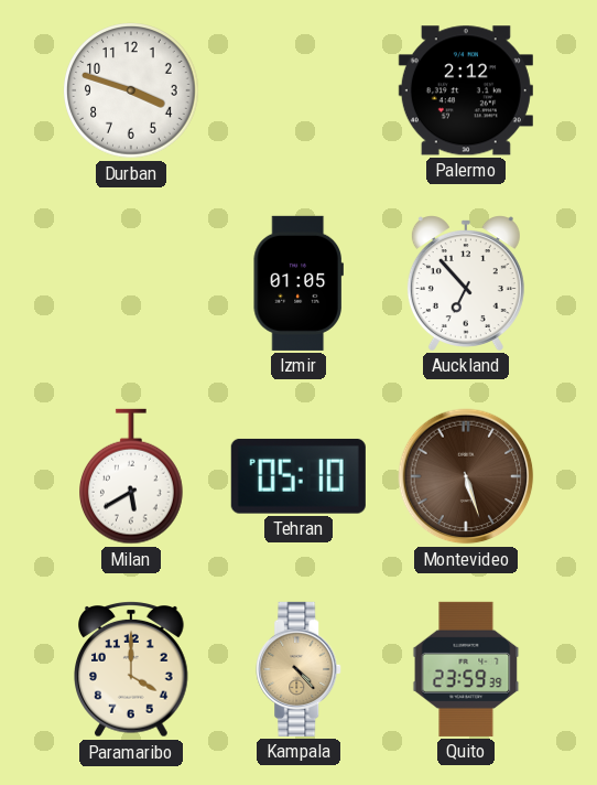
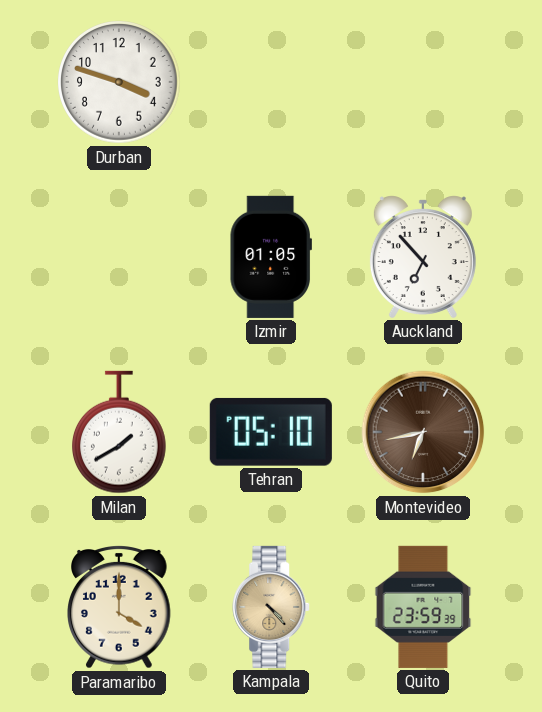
Palermo: 2:12 -> none (466, 90)
Milan: 5:40 -> 1:40 (120, 432)
Montevideo: 5:27 -> 6:43 (423, 432)
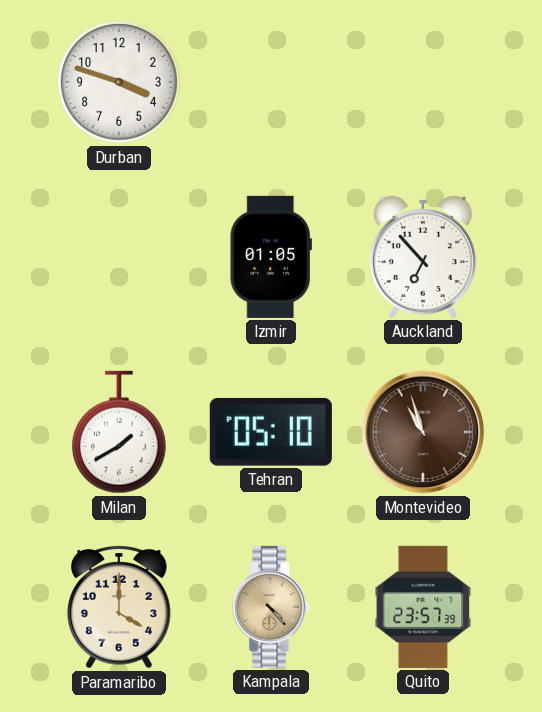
Montevideo: 6:43 -> 10:57 (423, 432)
Quito: 23:59 -> 23:57 (423, 607)
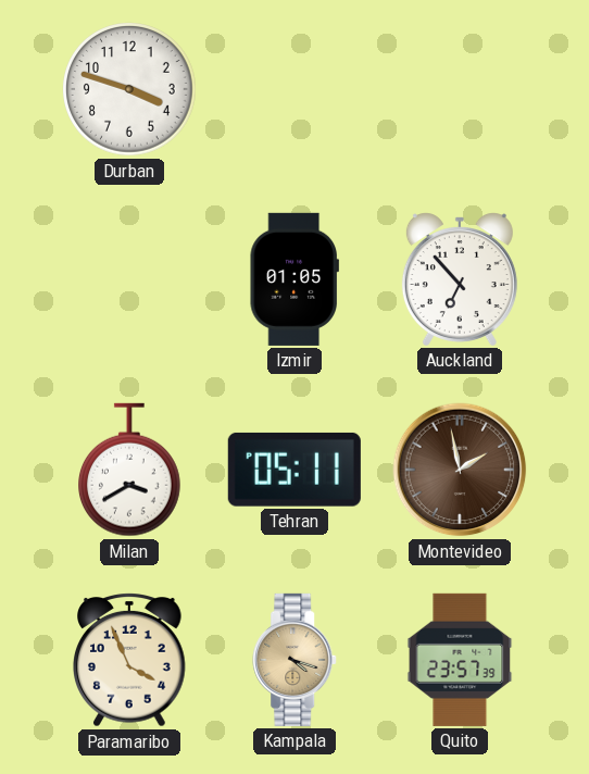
Milan: 1:40 -> 3:40 (130, 470)
Tehran: 05:10 -> 05:11 (294, 470)
Montevideo: 10:57 -> 1:58 (460, 470)
Paramaribo: 4:00 -> 3:56 (130, 661)
Kampala: 4:23 -> 4:18 (296, 660)
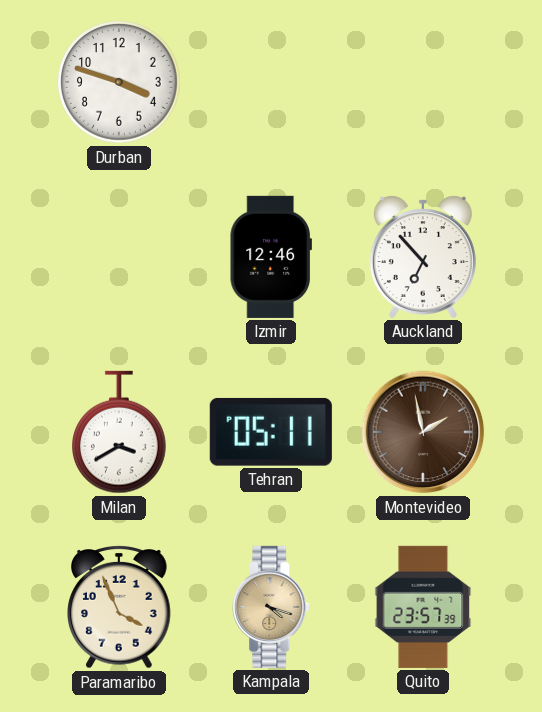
Izmir: 01:05 -> 12:46 (271, 257)
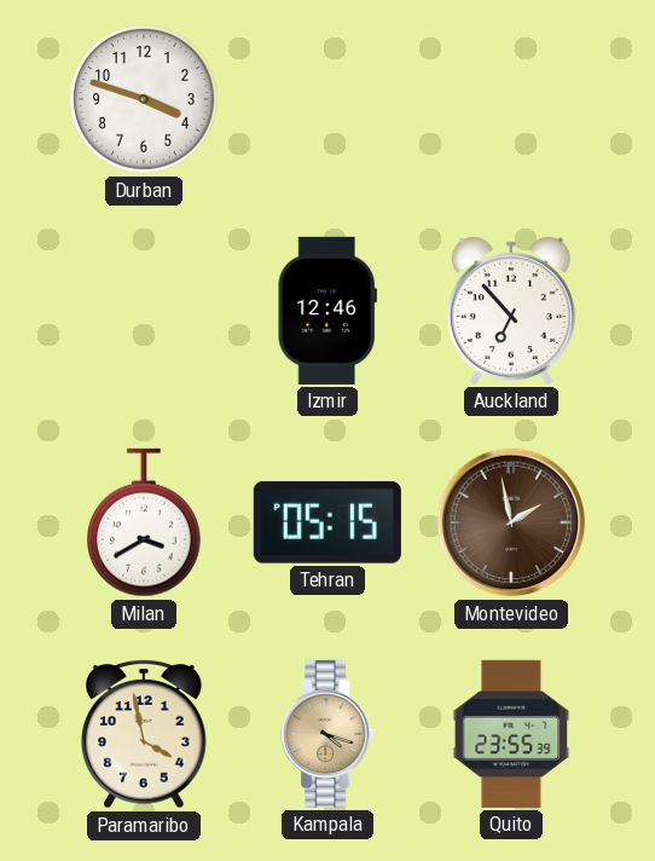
Tehran: 05:11 -> 05:15 (327, 522)
Paramaribo: 3:56 -> 3:58 (145, 735)
Quito: 23:57 -> 23:55 (511, 734)
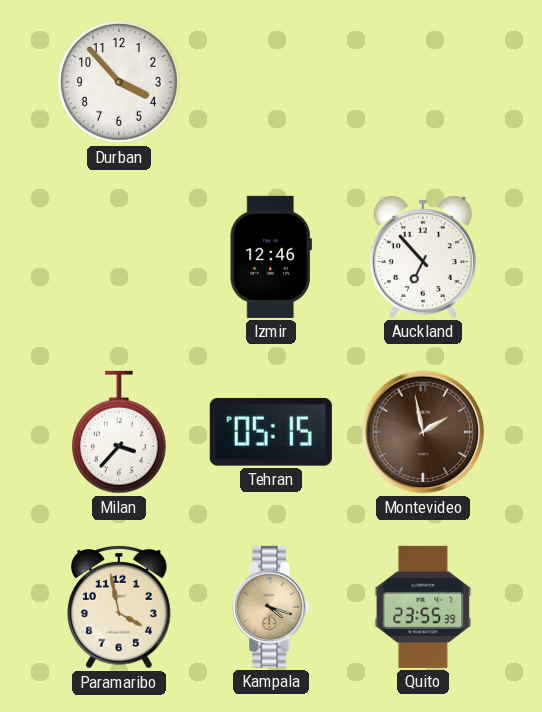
Durban: 3:48 -> 3:53 (119, 82)
Milan: 3:40 -> 3:37 (120, 432)
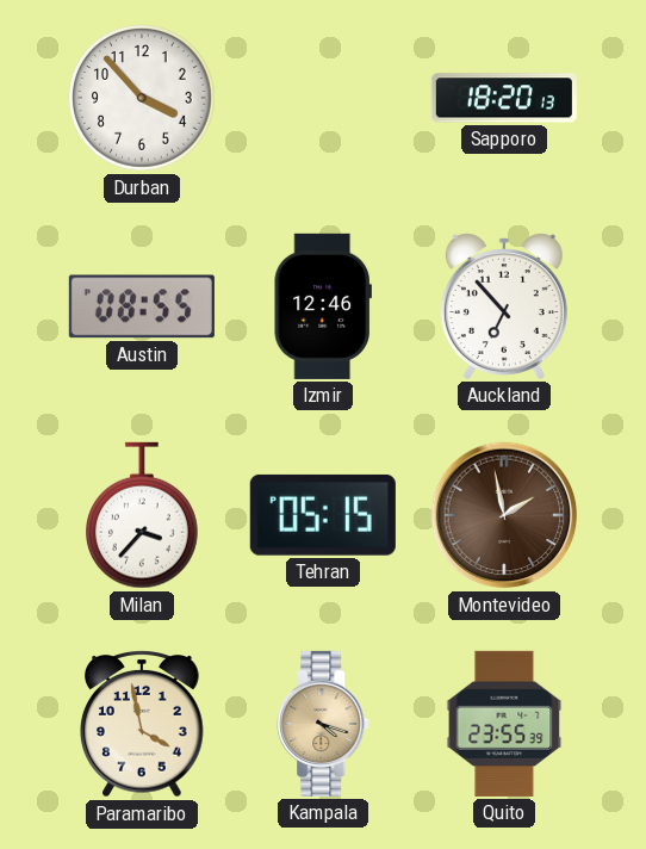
Sapporo: none -> 18:20 (504, 98)
Austin: none -> 08:55 (142, 306)
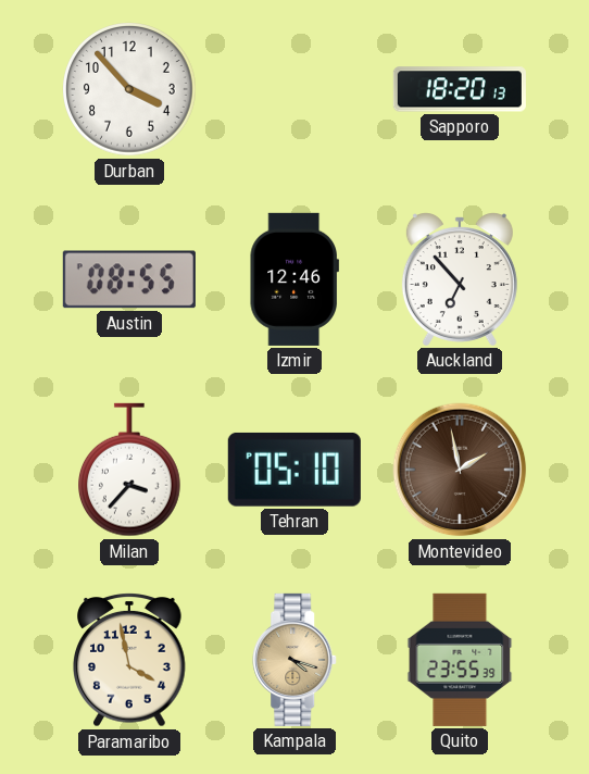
Tehran: 05:15 -> 05:10 (294, 470)
